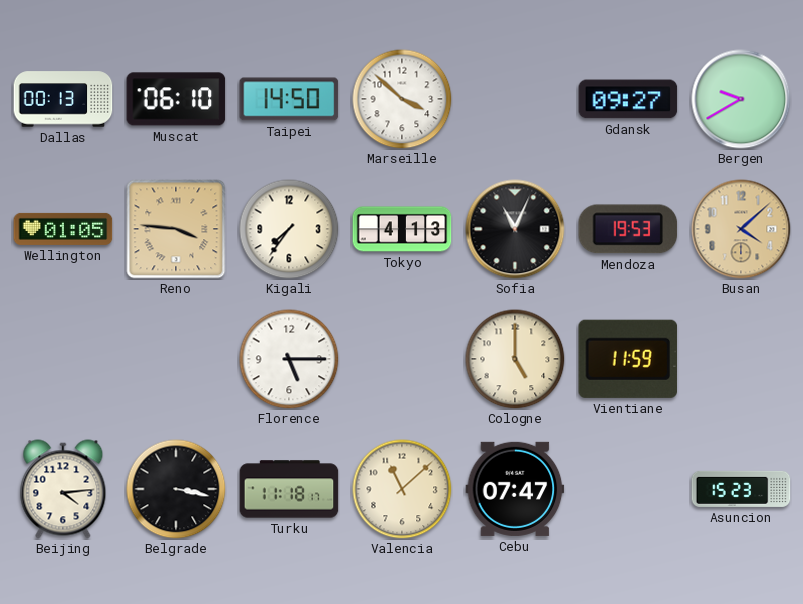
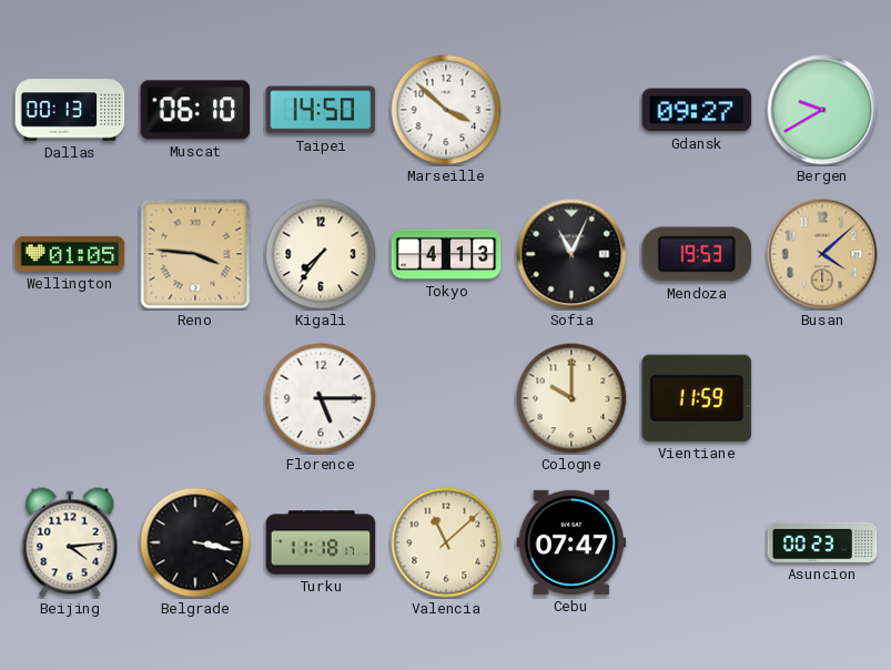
Cologne: 5:00 -> 10:00 (571, 398)
Asuncion: 15:23 -> 00:23 (822, 542)
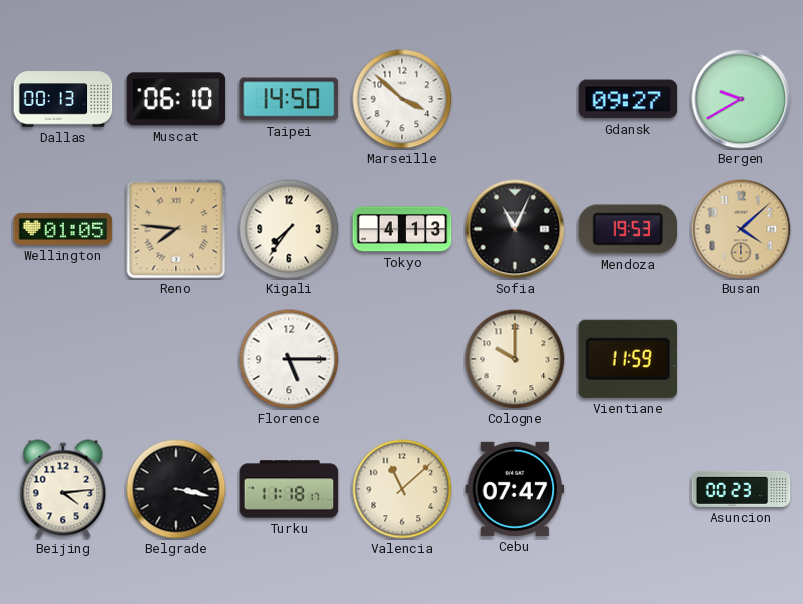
Reno: 3:46 -> 7:46 (176, 229)
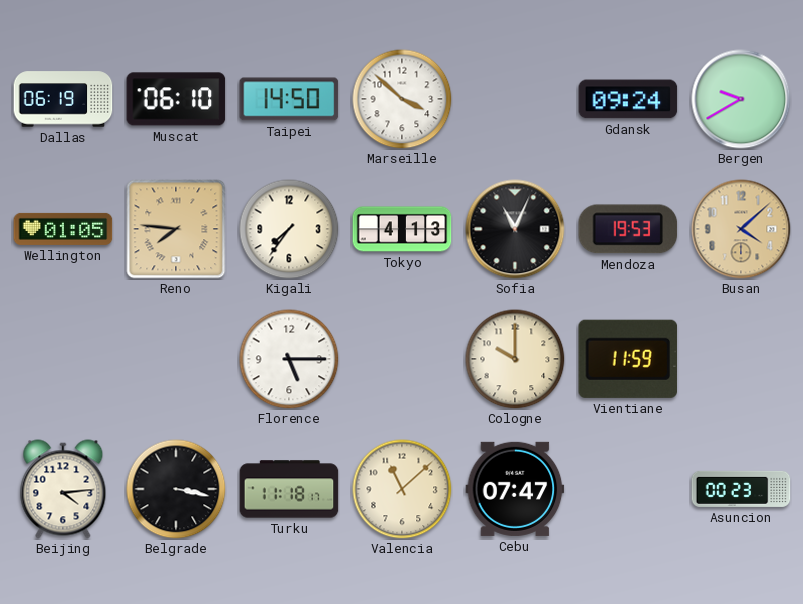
Dallas: 00:13 -> 06:19 (63, 99)
Gdansk: 09:27 -> 09:24 (628, 99)
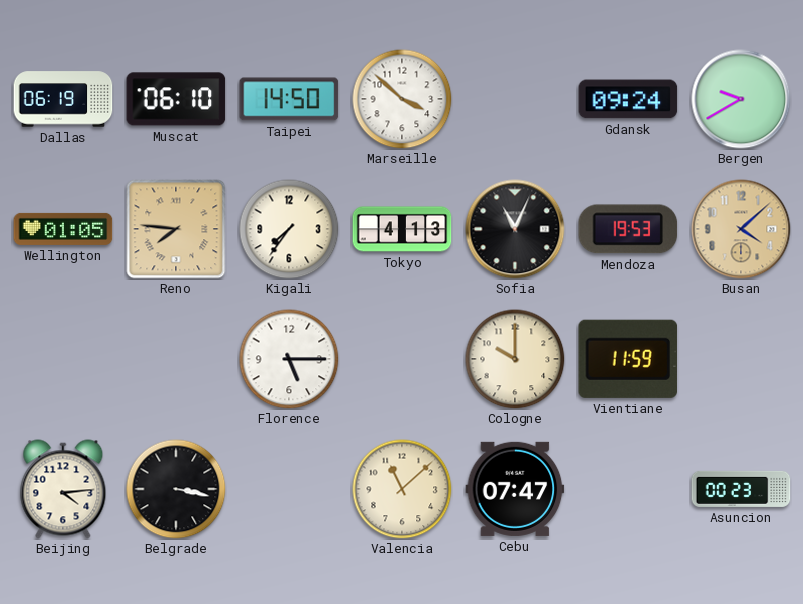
Turku: 11:18 -> none (289, 489)
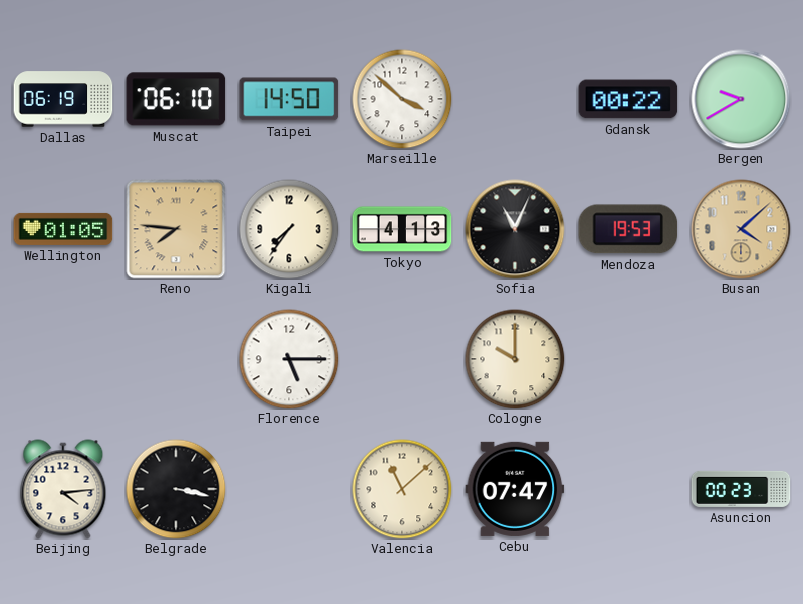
Gdansk: 09:24 -> 00:22 (628, 99)
Vientiane: 11:59 -> none (628, 359)
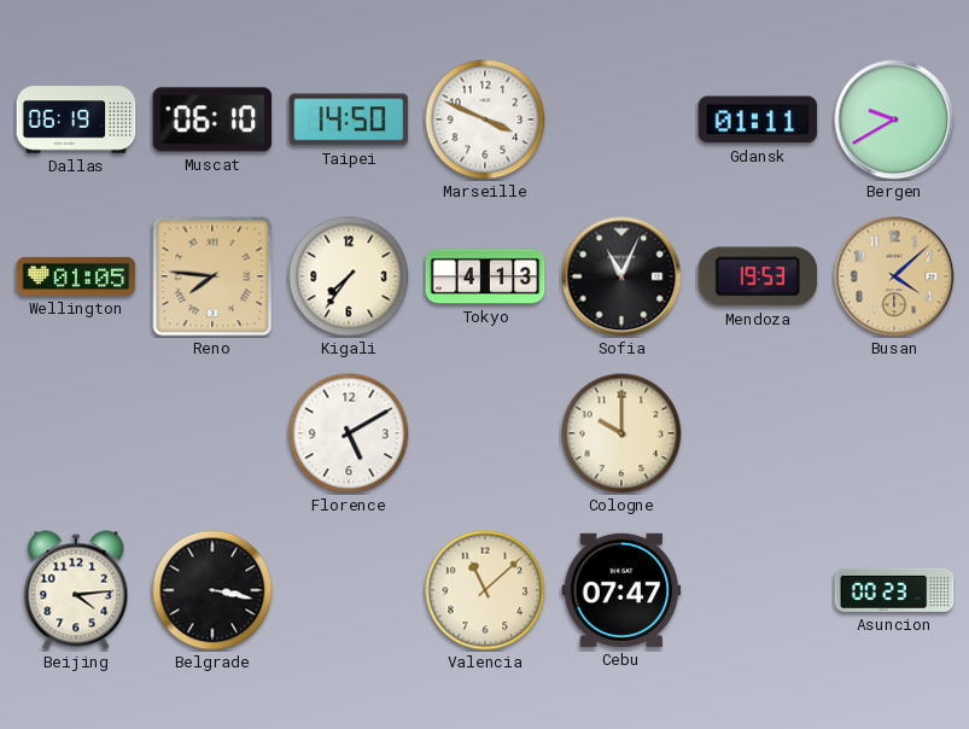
Marseille: 3:52 -> 3:49 (485, 119)
Gdansk: 00:22 -> 01:11 (758, 119)
Florence: 5:15 -> 5:10 (349, 433)
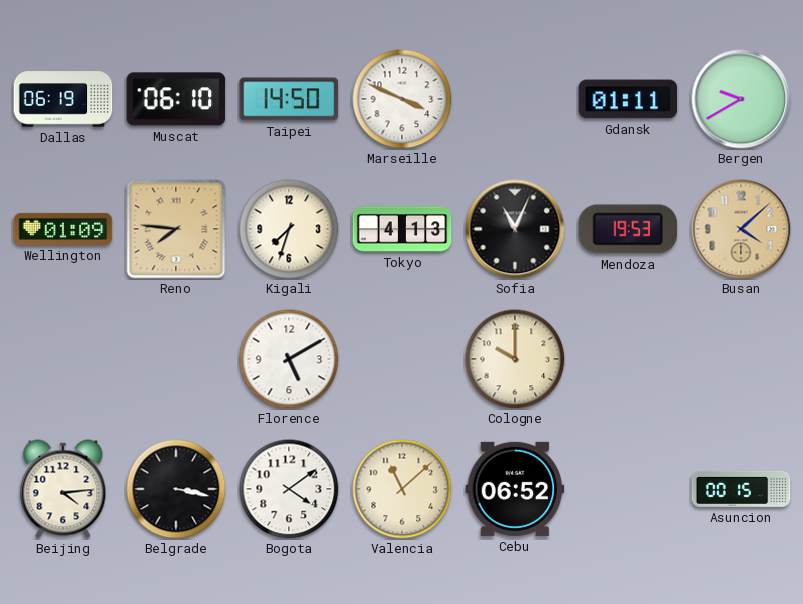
Wellington: 01:05 -> 01:09 (63, 229)
Kigali: 7:36 -> 7:33 (289, 229)
Bogota: none -> 4:09 (289, 489)
Cebu: 07:47 -> 06:52 (515, 489)
Asuncion: 00:23 -> 00:15 (741, 489)
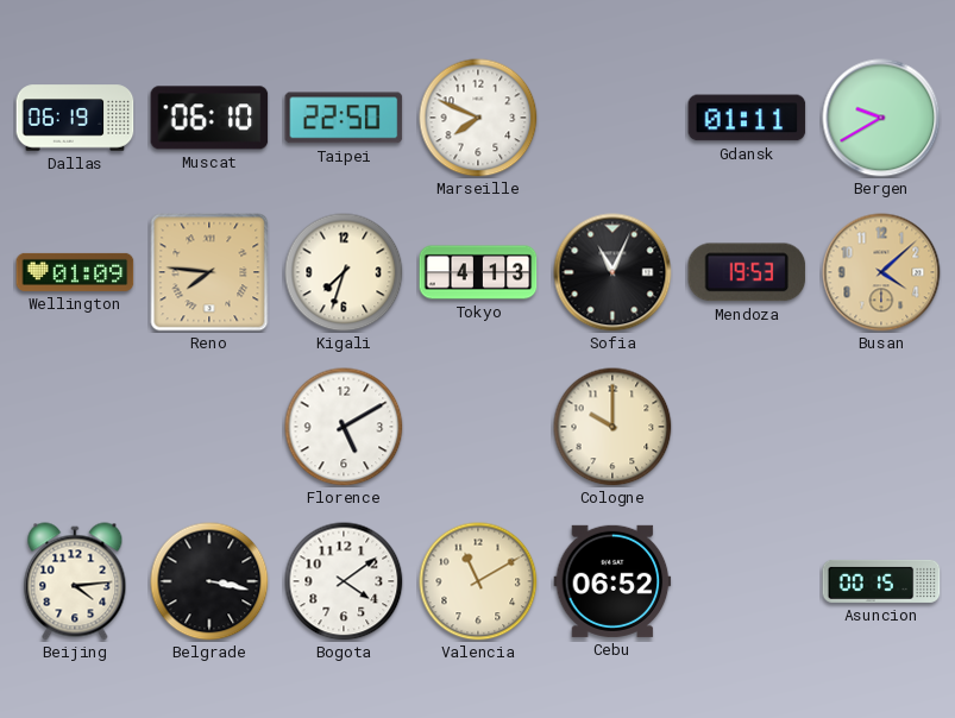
Taipei: 14:50 -> 22:50 (344, 118)
Marseille: 3:49 -> 7:49 (478, 118)
Valencia: 11:08 -> 11:10 (478, 581)
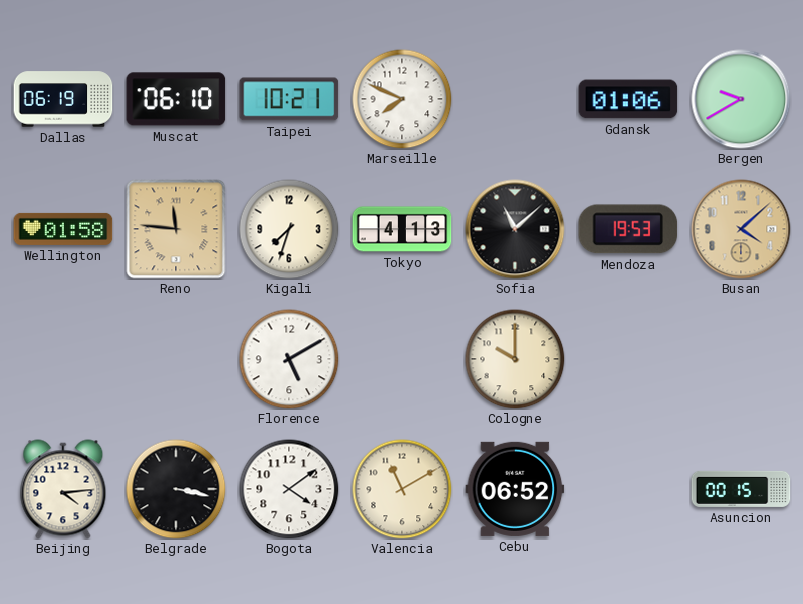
Taipei: 22:50 -> 10:21 (289, 99)
Gdansk: 01:11 -> 01:06 (628, 99)
Wellington: 01:09 -> 01:58 (63, 229)
Reno: 7:46 -> 11:46 (176, 229)
Sofia: 11:04 -> 11:08 (515, 229)
